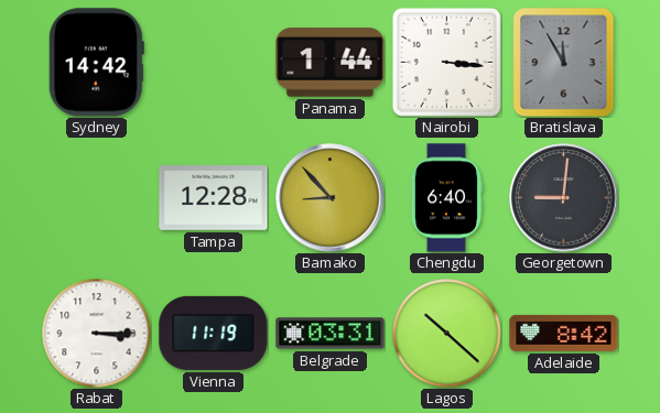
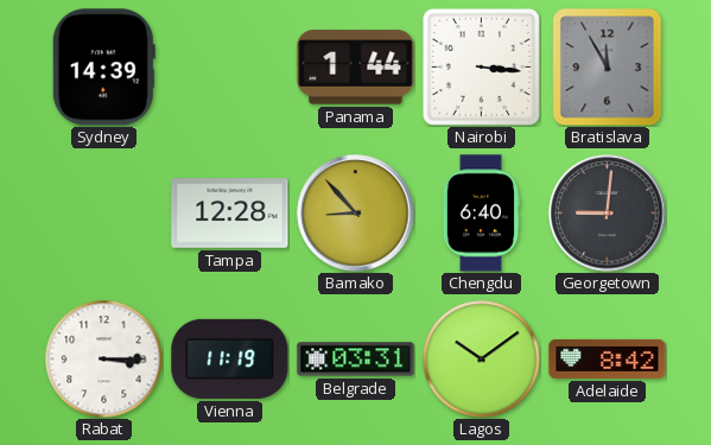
Sydney: 14:42 -> 14:39 (103, 68)
Lagos: 10:22 -> 10:09 (482, 360)
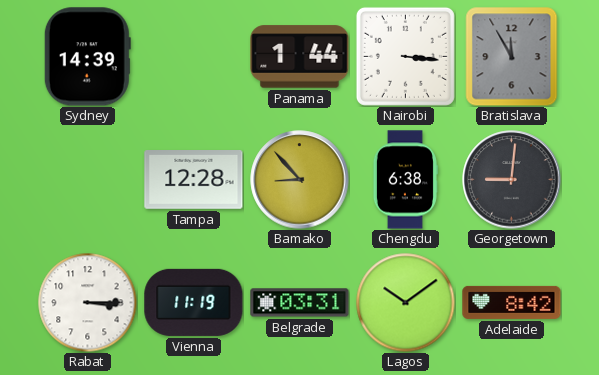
Chengdu: 6:40 -> 6:38 (405, 180)
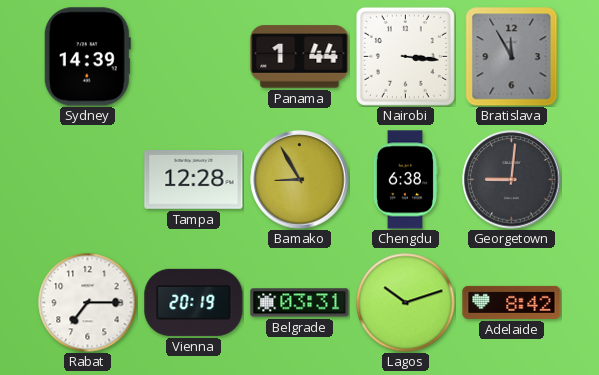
Bamako: 8:53 -> 8:55 (300, 180)
Rabat: 3:15 -> 7:15 (88, 303)
Vienna: 11:19 -> 20:19 (194, 302)
Lagos: 10:09 -> 10:12 (406, 303)
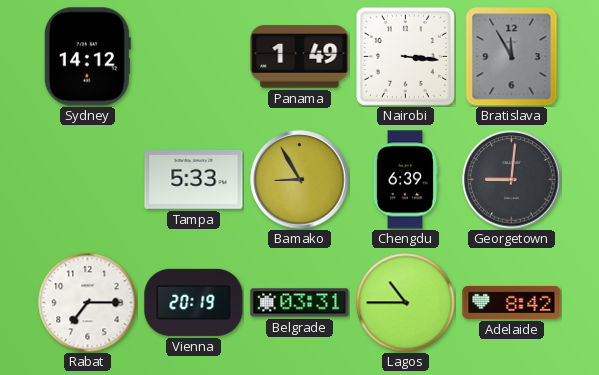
Sydney: 14:39 -> 14:12 (87, 57)
Panama: 1:44 -> 1:49 (300, 57)
Tampa: 12:28 -> 5:33 (194, 180)
Chengdu: 6:38 -> 6:39 (405, 180)
Lagos: 10:12 -> 10:45 (406, 303)
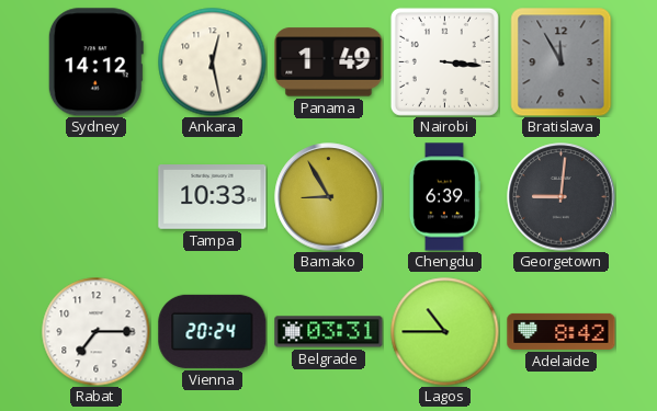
Ankara: none -> 12:28 (213, 62)
Tampa: 5:33 -> 10:33 (213, 197)
Vienna: 20:19 -> 20:24 (213, 331)
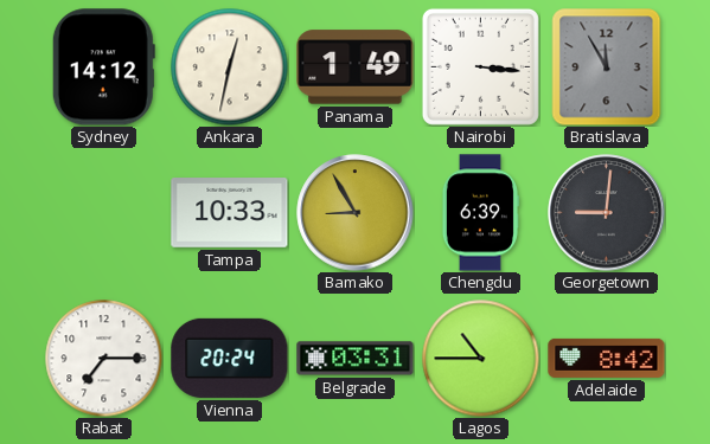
Ankara: 12:28 -> 12:32 (230, 67)
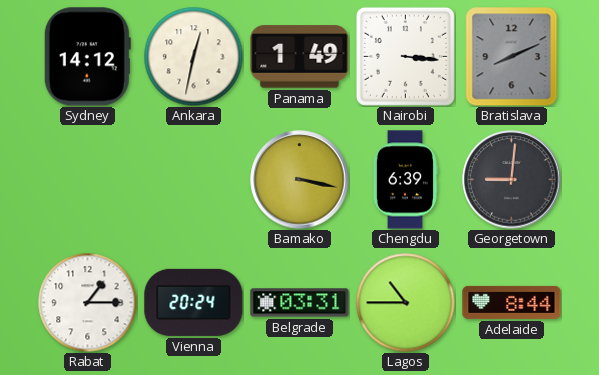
Bratislava: 11:55 -> 8:11 (512, 57)
Tampa: 10:33 -> none (230, 213)
Bamako: 8:55 -> 3:17 (300, 180)
Rabat: 7:15 -> 1:15 (88, 303)
Adelaide: 8:42 -> 8:44 (512, 302)
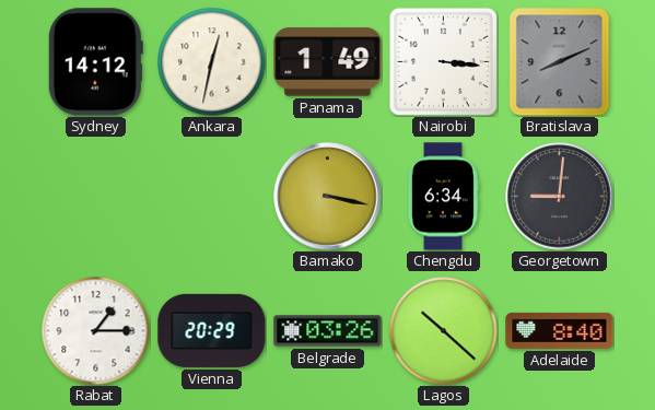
Chengdu: 6:39 -> 6:34 (443, 197)
Vienna: 20:24 -> 20:29 (212, 330)
Belgrade: 03:31 -> 03:26 (328, 331)
Lagos: 10:45 -> 10:22 (444, 331)
Adelaide: 8:44 -> 8:40 (560, 330)
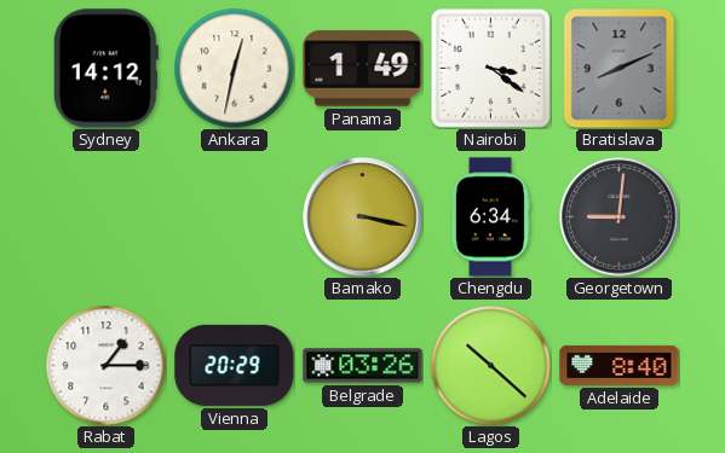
Nairobi: 3:16 -> 3:21 (490, 68)
